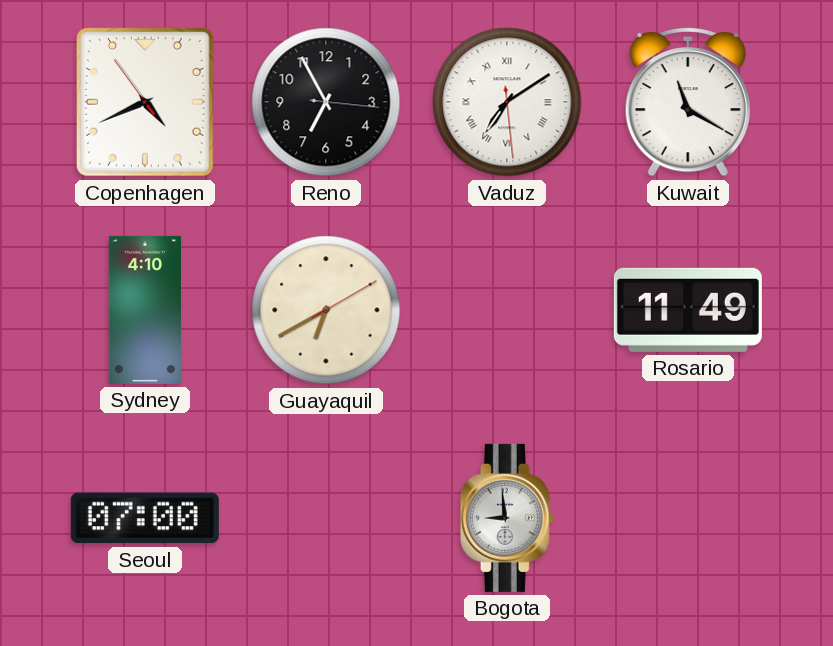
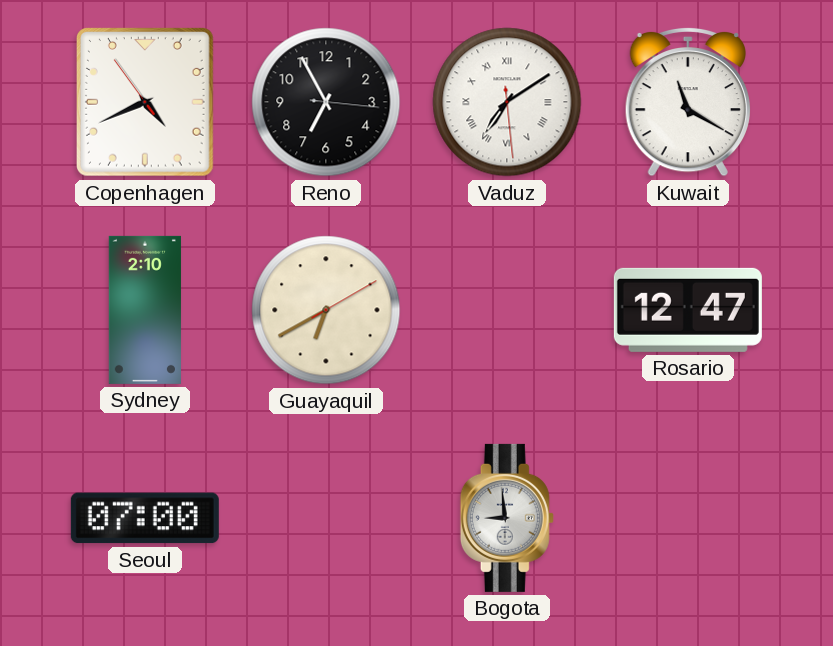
Sydney: 4:10 -> 2:10 (145, 310)
Rosario: 11:49 -> 12:47 (688, 310)
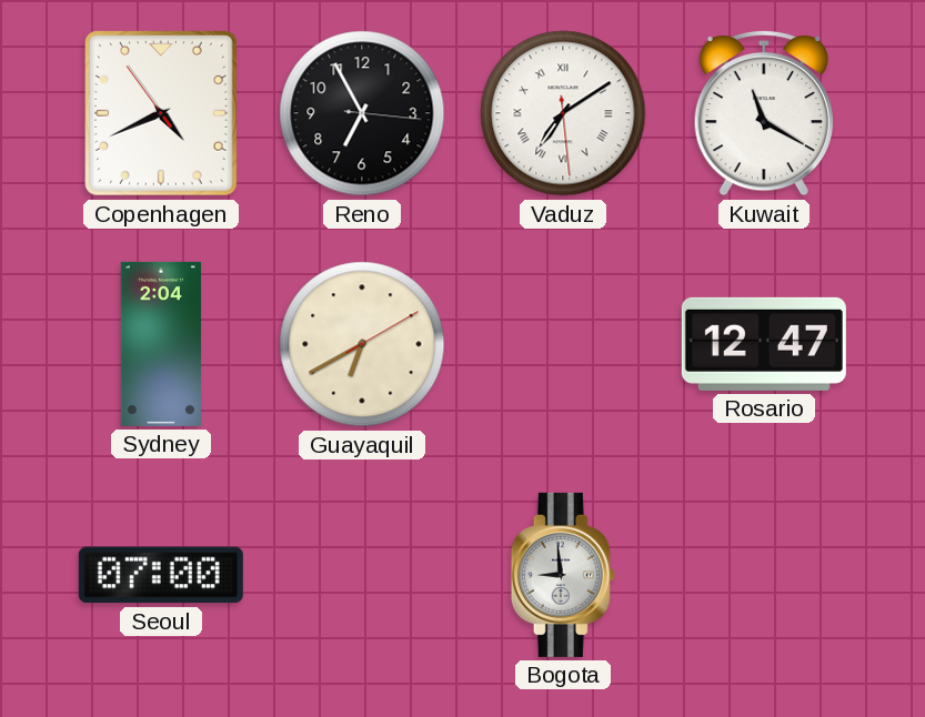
Sydney: 2:10 -> 2:04 (161, 344)
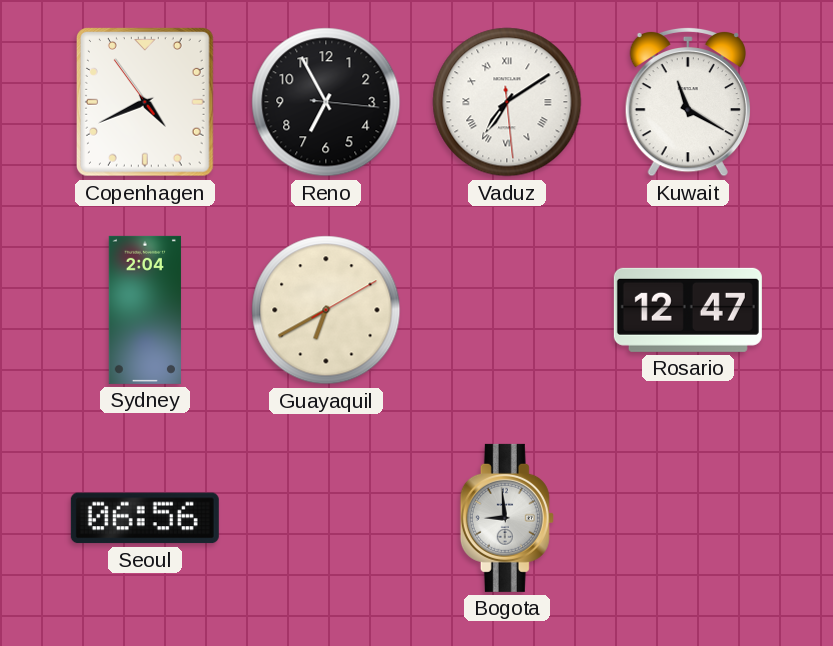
Seoul: 07:00 -> 06:56 (145, 518)
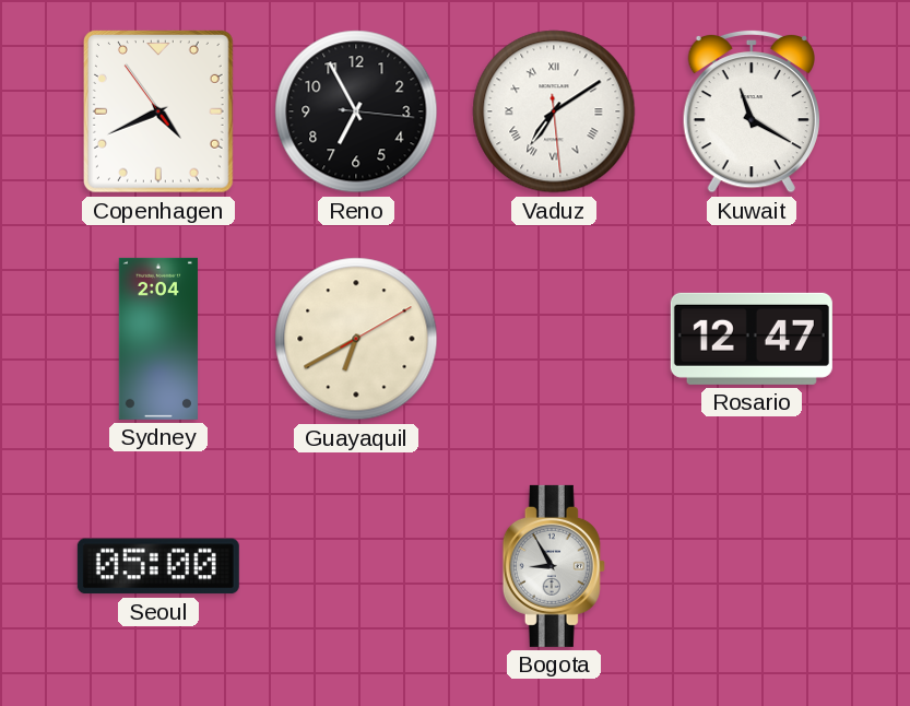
Seoul: 06:56 -> 05:00 (158, 566)
Bogota: 8:59 -> 8:55 (554, 566)
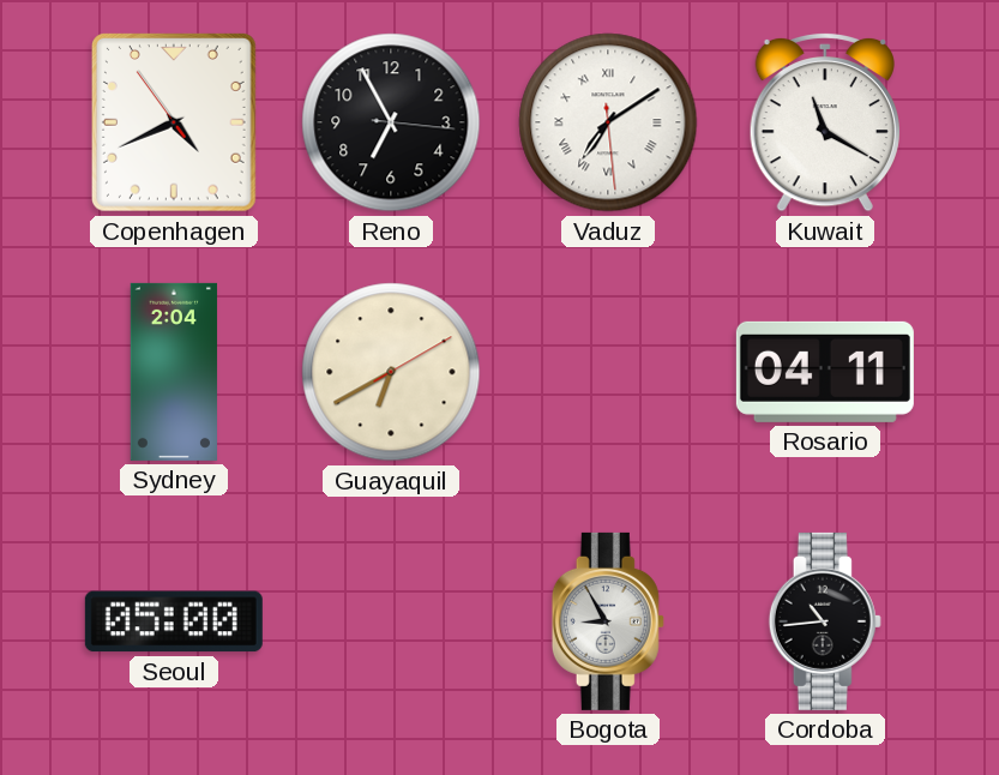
Rosario: 12:47 -> 04:11 (825, 372)
Cordoba: none -> 10:44 (825, 621)
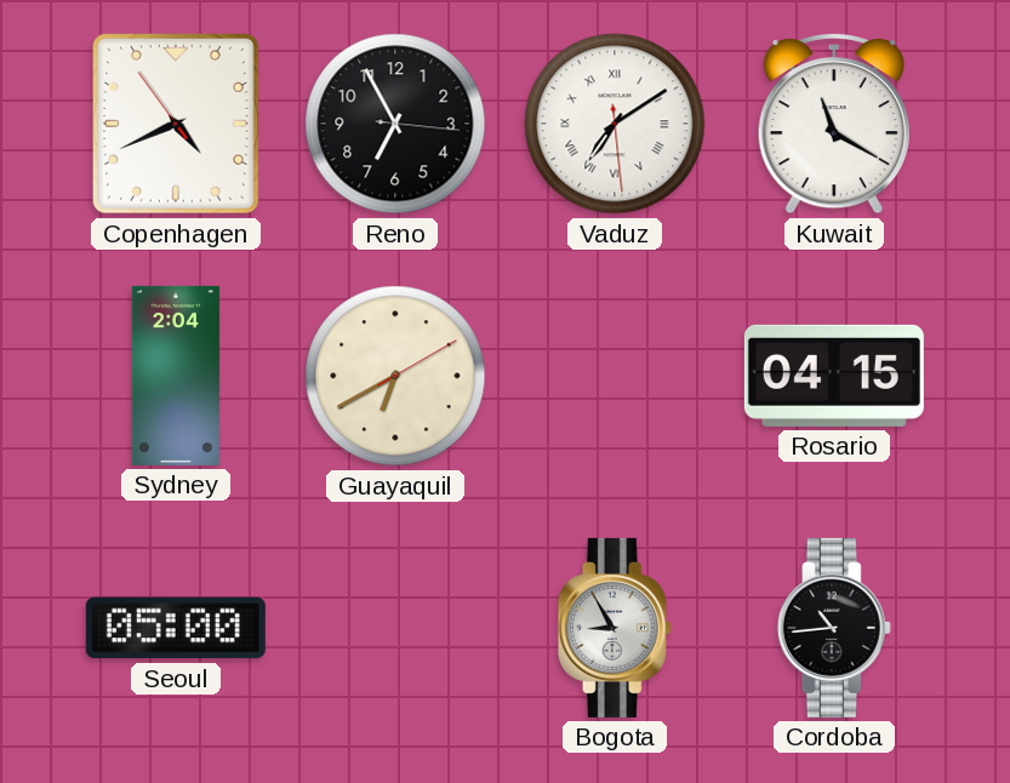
Rosario: 04:11 -> 04:15 (834, 376)
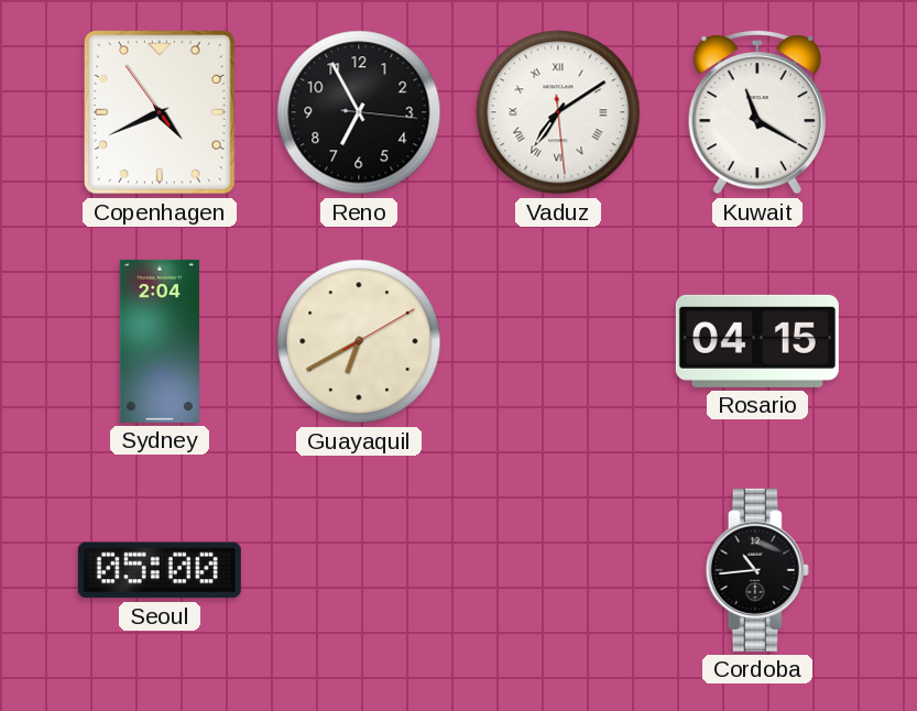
Bogota: 8:55 -> none (615, 628)
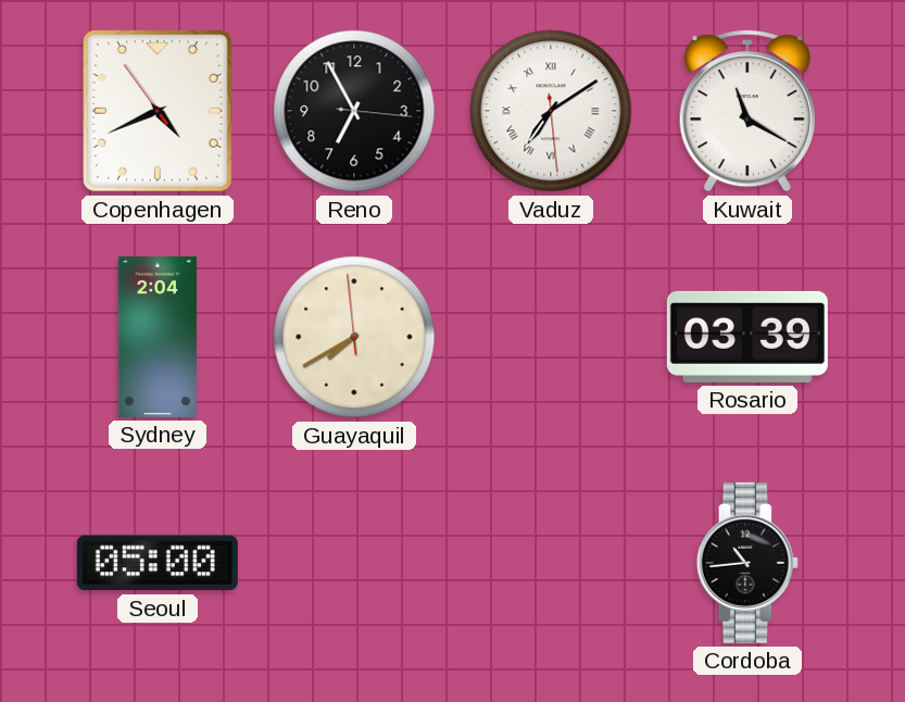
Guayaquil: 6:40 -> 7:39 (354, 337)
Rosario: 04:15 -> 03:39 (747, 337)
